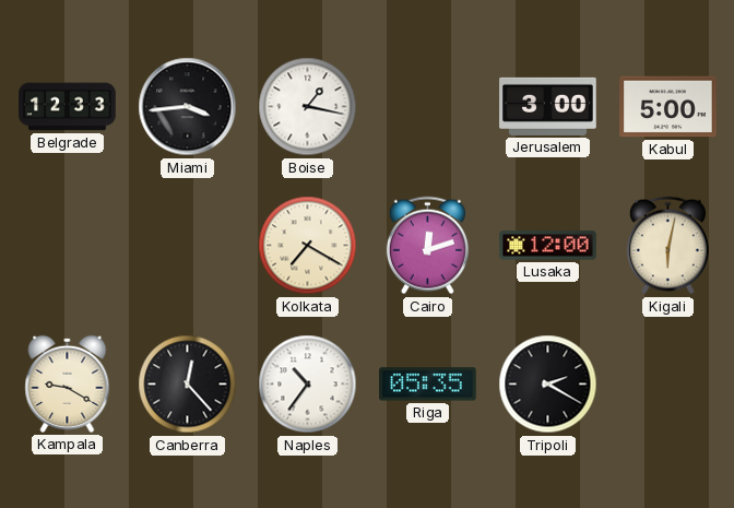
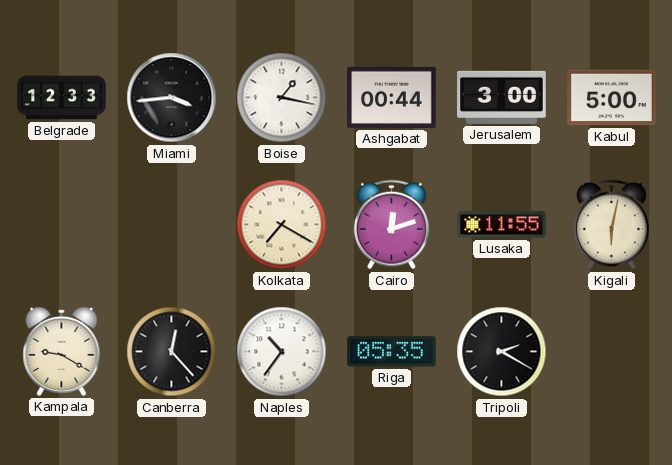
Ashgabat: none -> 00:44 (392, 97)
Lusaka: 12:00 -> 11:55 (502, 225)
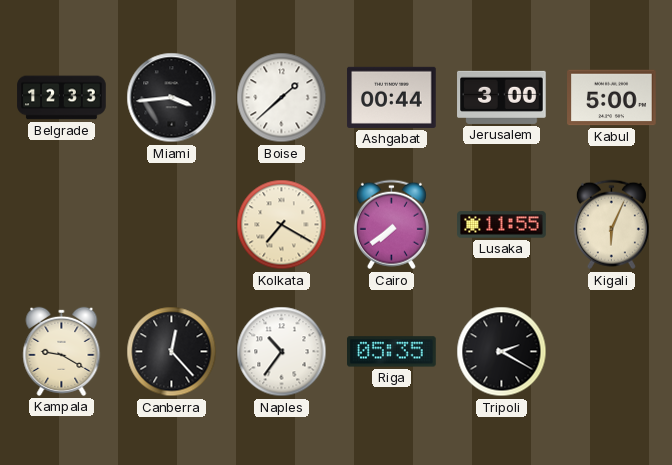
Boise: 1:17 -> 1:38 (282, 98)
Cairo: 12:12 -> 7:39 (391, 225)
Kigali: 6:02 -> 6:04 (611, 225)
